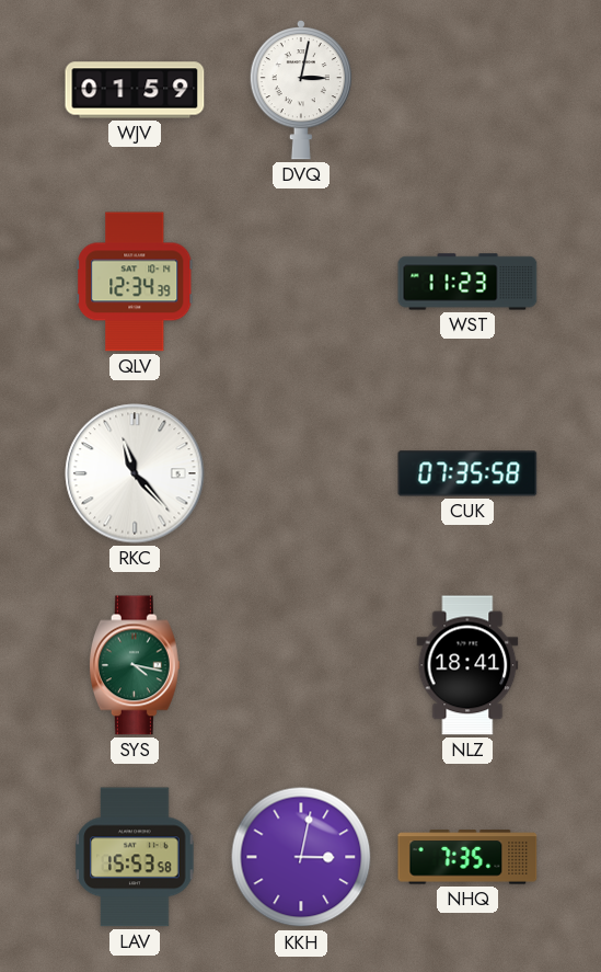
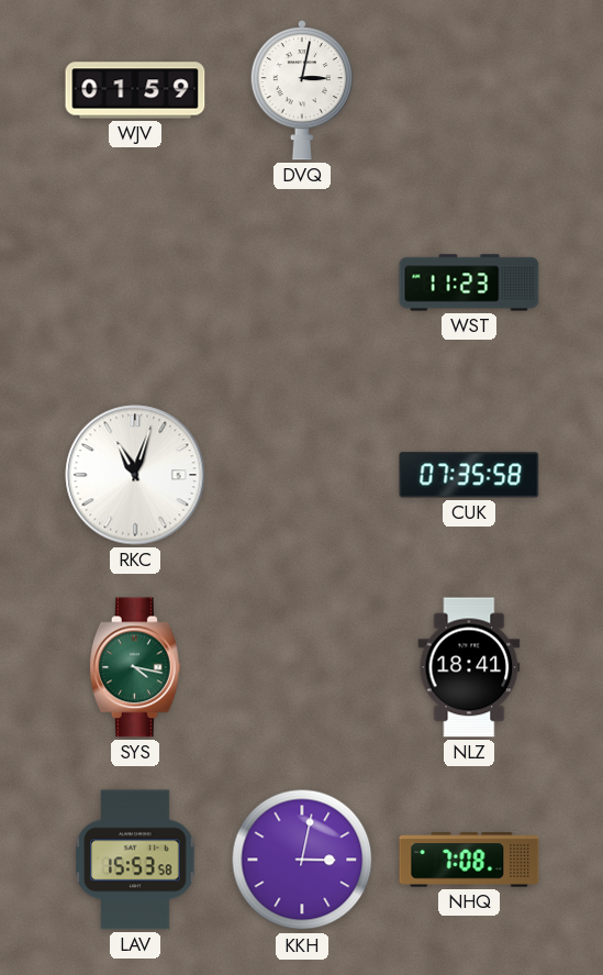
QLV: 12:34 -> none (135, 282)
RKC: 11:23 -> 11:03 (135, 475)
NHQ: 7:35 -> 7:08 (469, 860)
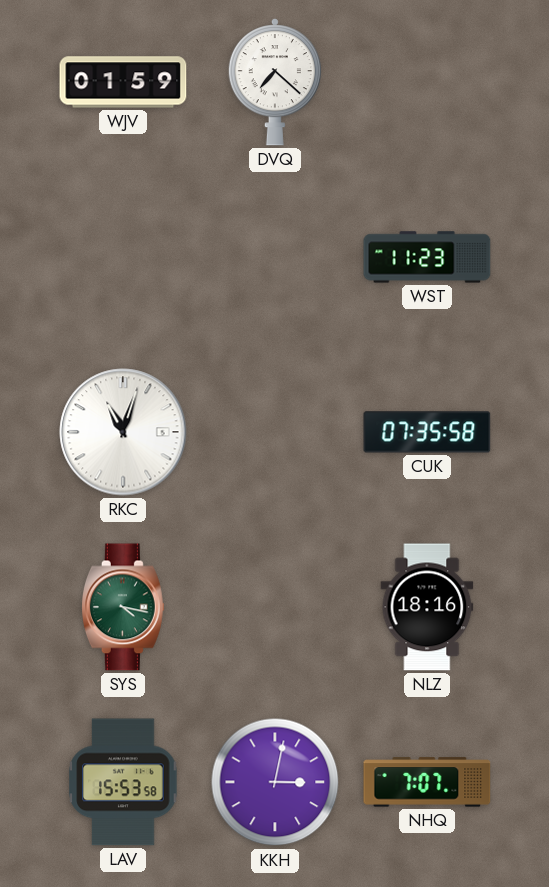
DVQ: 3:02 -> 7:22 (275, 83)
NLZ: 18:41 -> 18:16 (427, 607)
NHQ: 7:08 -> 7:07 (427, 782)
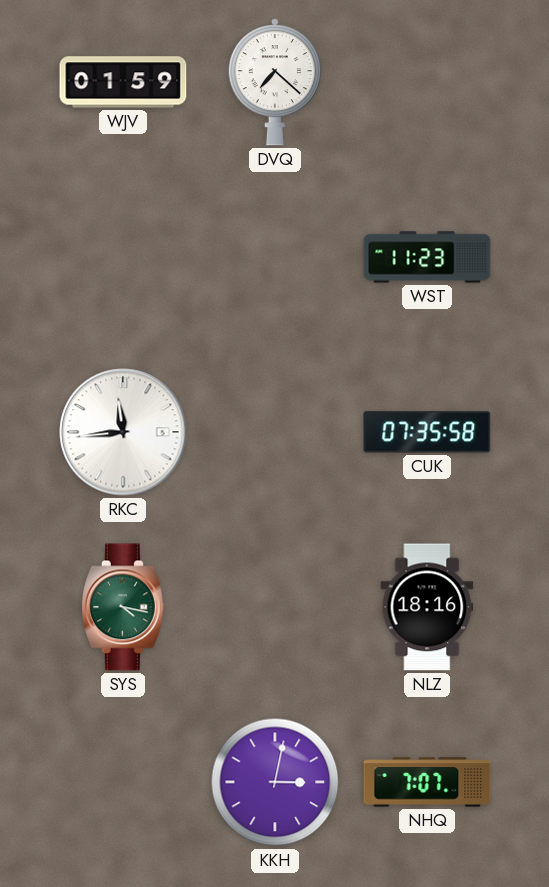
RKC: 11:03 -> 11:44 (123, 432)
LAV: 15:53 -> none (123, 782)
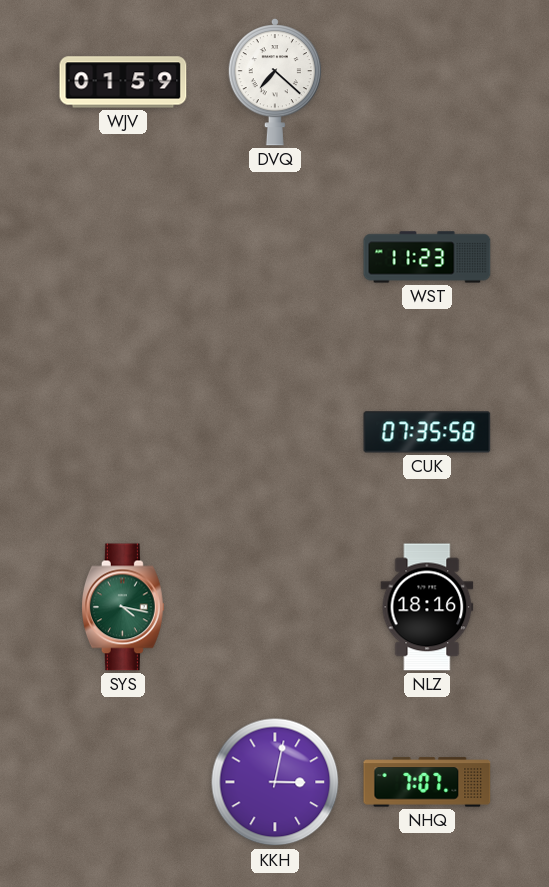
RKC: 11:44 -> none (123, 432)
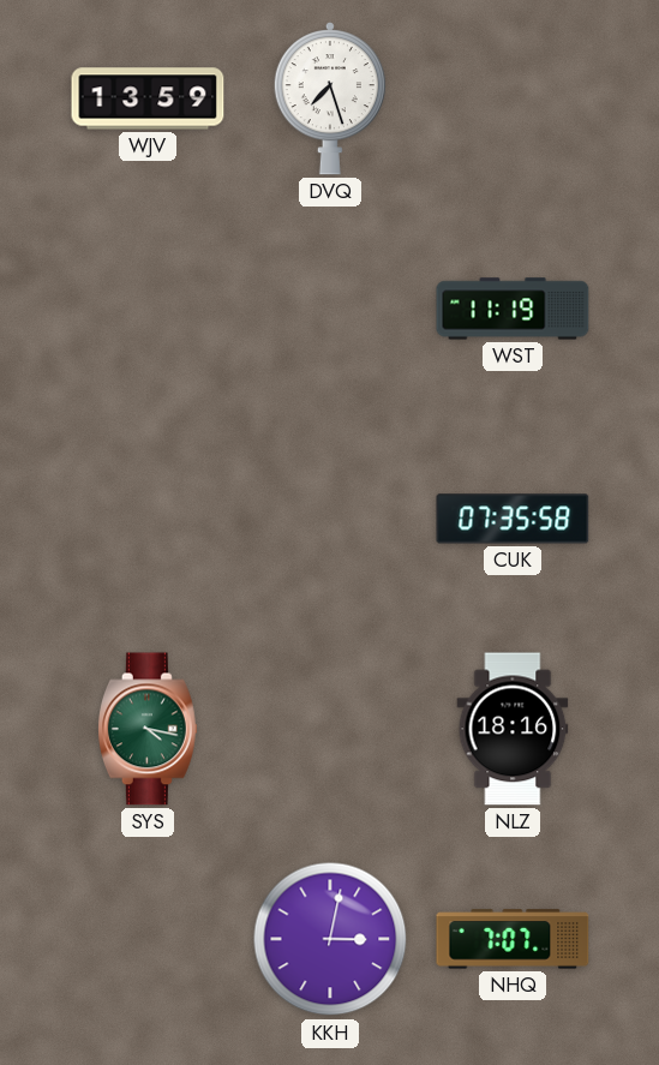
WJV: 01:59 -> 13:59 (148, 98)
DVQ: 7:22 -> 7:27 (330, 100)
WST: 11:23 -> 11:19 (513, 309)
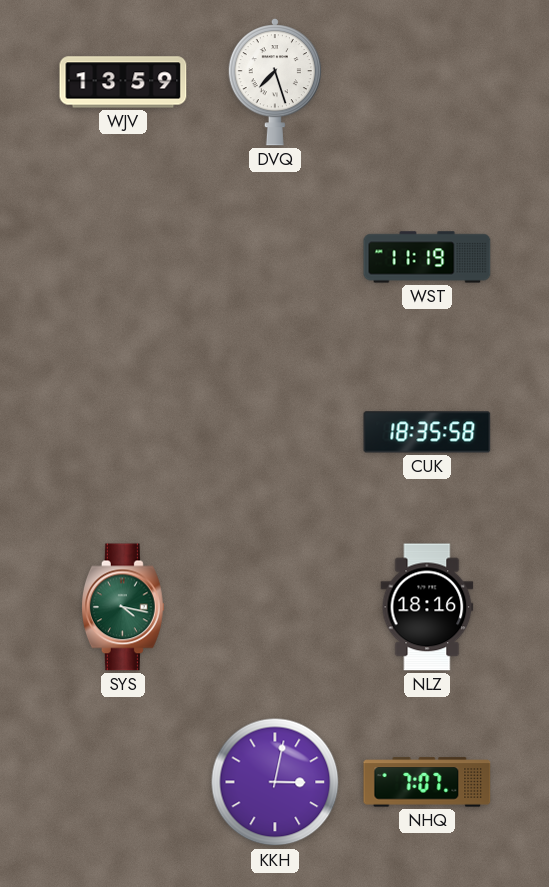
CUK: 07:35 -> 18:35 (427, 432)
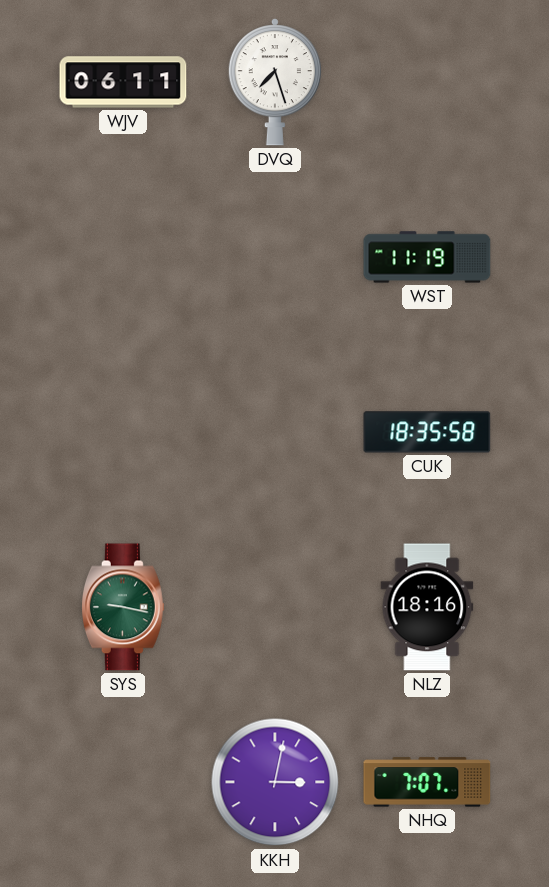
WJV: 13:59 -> 06:11 (123, 82)
SYS: 4:17 -> 9:17 (123, 607)
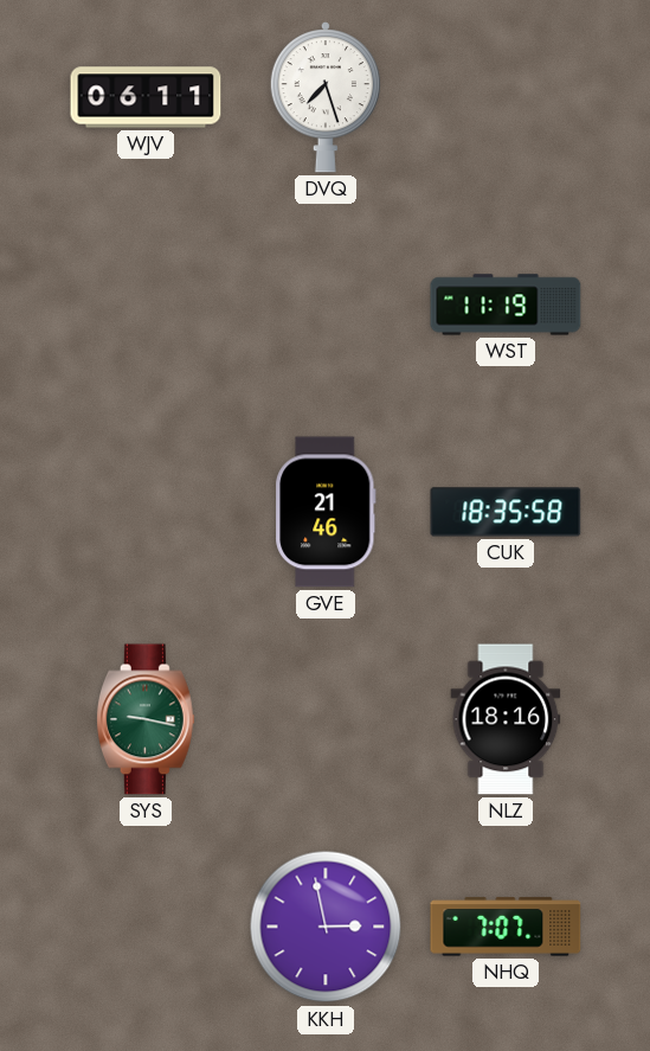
GVE: none -> 21:46 (326, 512)
KKH: 3:02 -> 2:58 (326, 927)
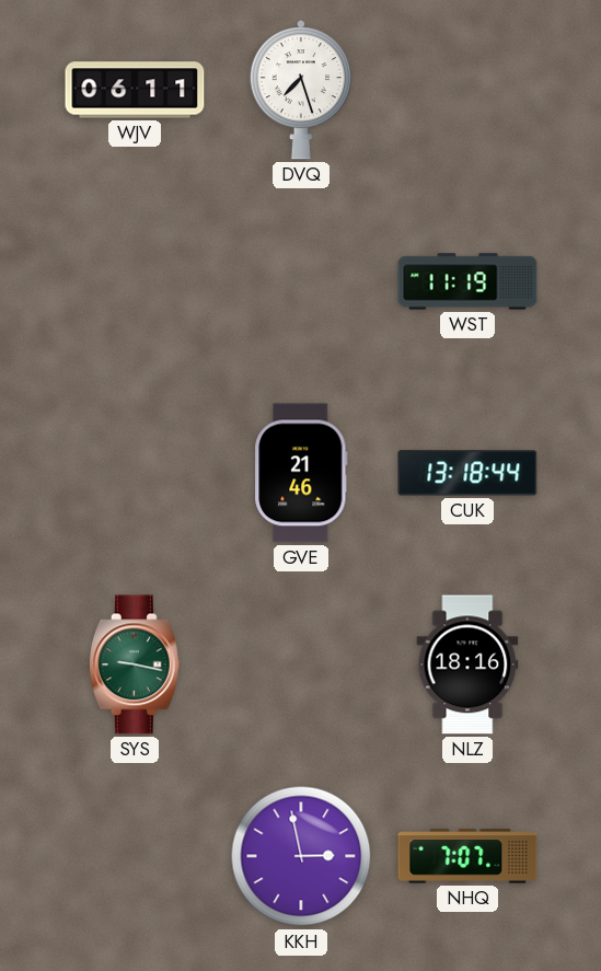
CUK: 18:35 -> 13:18 (467, 473)
